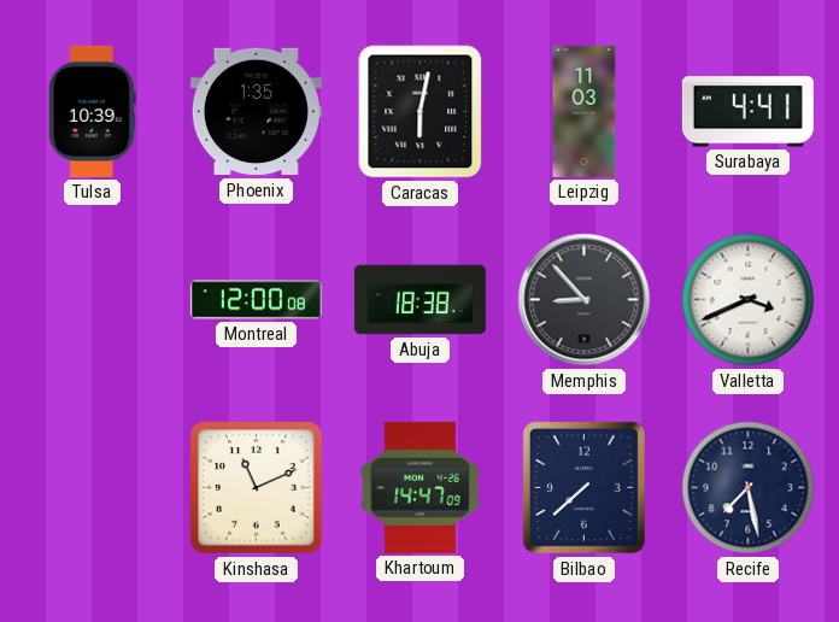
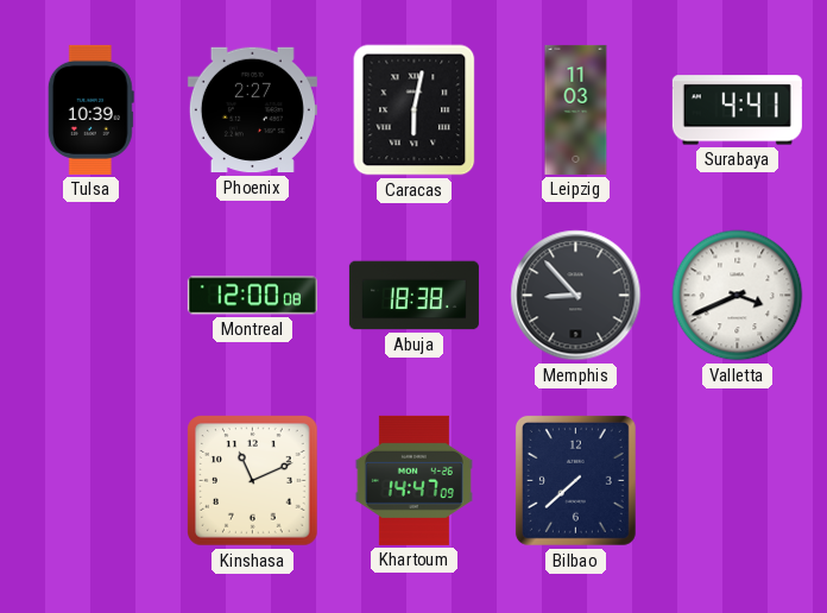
Phoenix: 1:35 -> 2:27 (252, 110)
Recife: 7:28 -> none (749, 488)
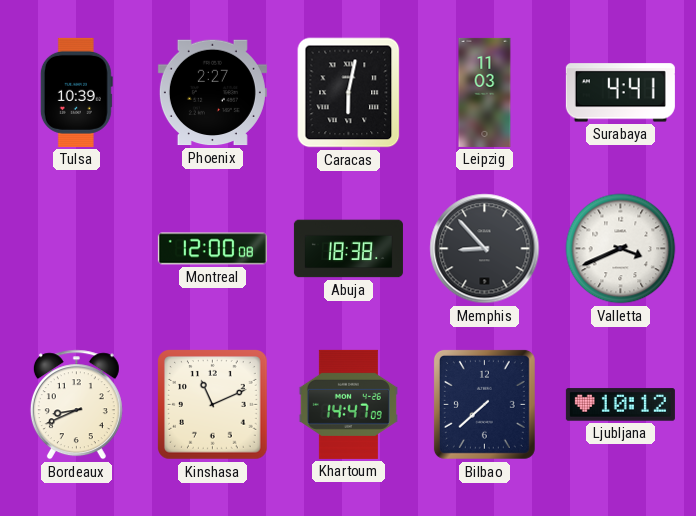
Bordeaux: none -> 8:41 (76, 405)
Ljubljana: none -> 10:12 (620, 405)
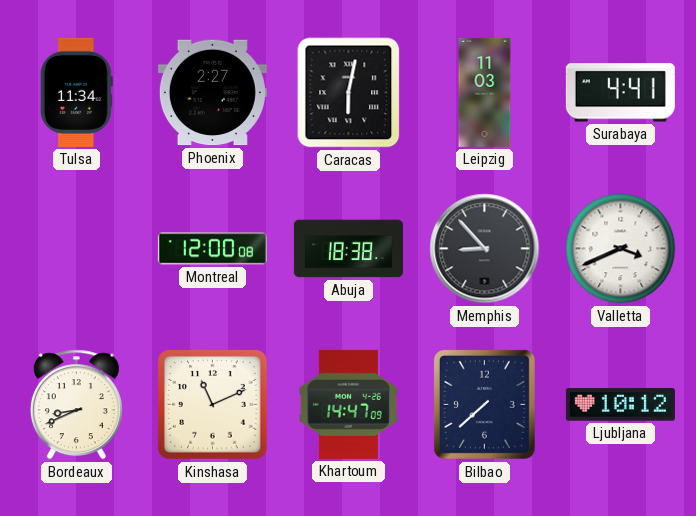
Tulsa: 10:39 -> 11:34 (76, 92)
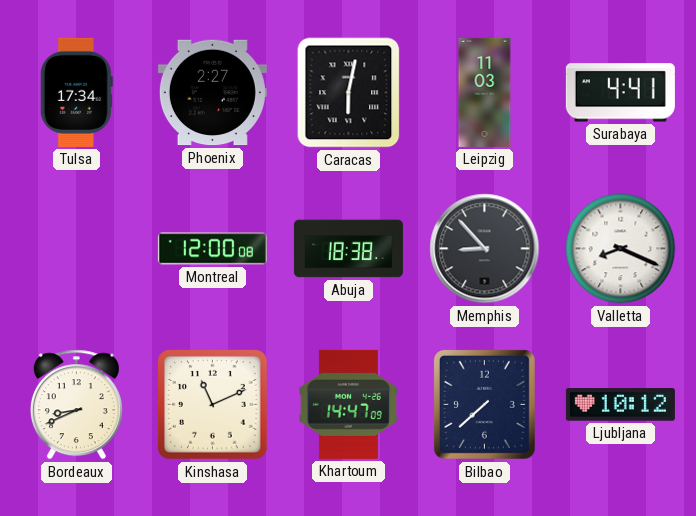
Tulsa: 11:34 -> 17:34 (76, 92)
Valletta: 3:41 -> 8:19 (621, 249)
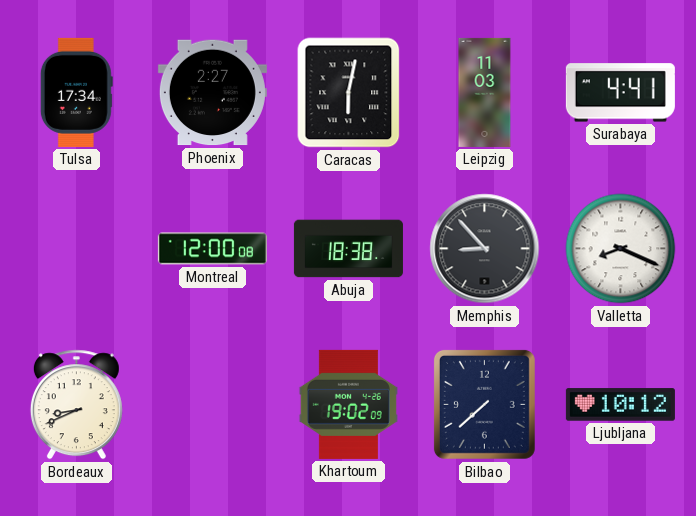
Kinshasa: 11:11 -> none (213, 405)
Khartoum: 14:47 -> 19:02 (348, 404)
